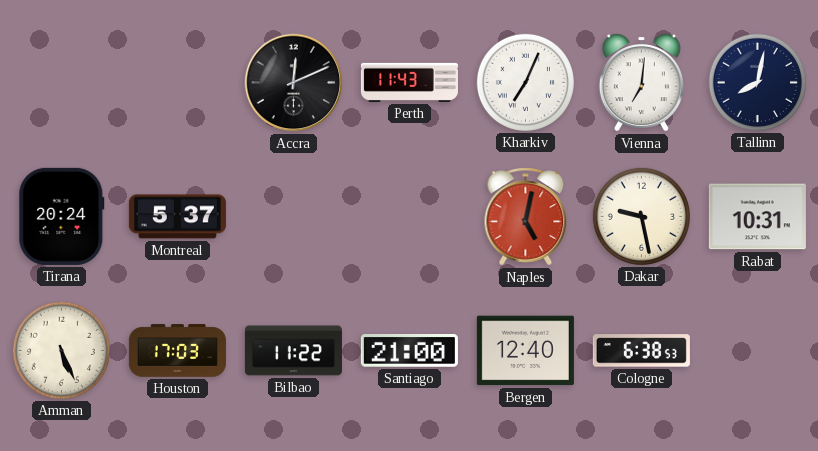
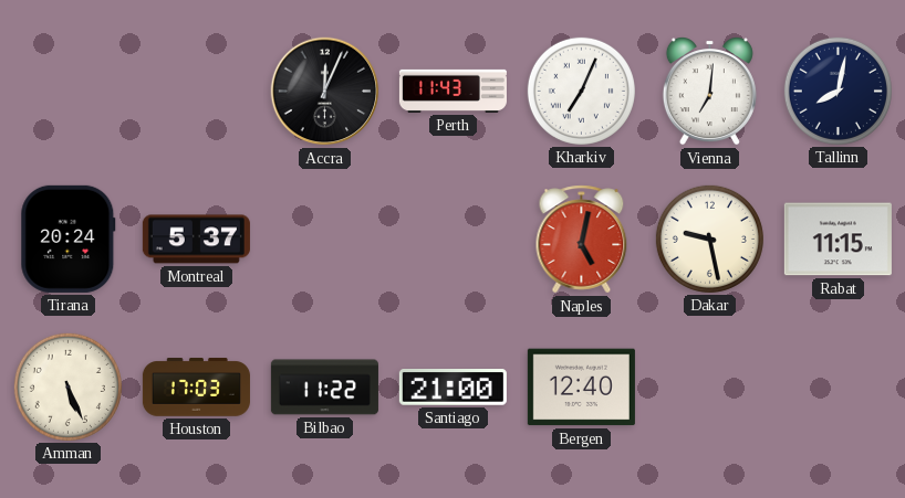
Accra: 12:11 -> 12:04 (325, 92)
Rabat: 10:31 -> 11:15 (838, 240)
Cologne: 6:38 -> none (641, 351)
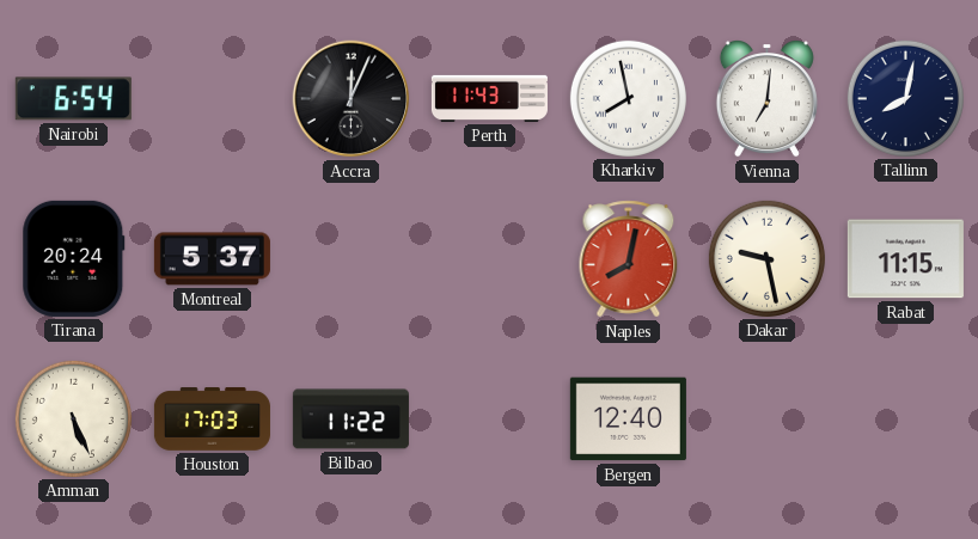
Nairobi: none -> 6:54 (73, 99)
Kharkiv: 7:04 -> 7:58 (628, 98)
Naples: 5:02 -> 8:02 (629, 259)
Santiago: 21:00 -> none (452, 388)
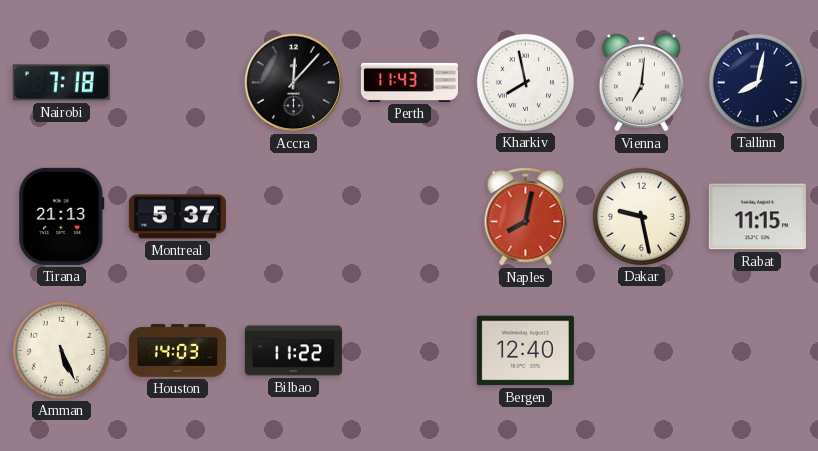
Nairobi: 6:54 -> 7:18 (61, 83)
Accra: 12:04 -> 12:07 (294, 83)
Tirana: 20:24 -> 21:13 (62, 216)
Houston: 17:03 -> 14:03 (177, 351)
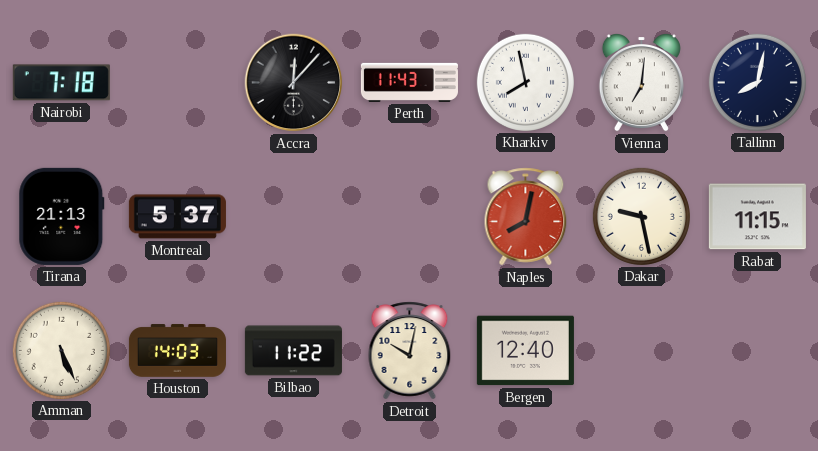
Detroit: none -> 10:02 (410, 351)
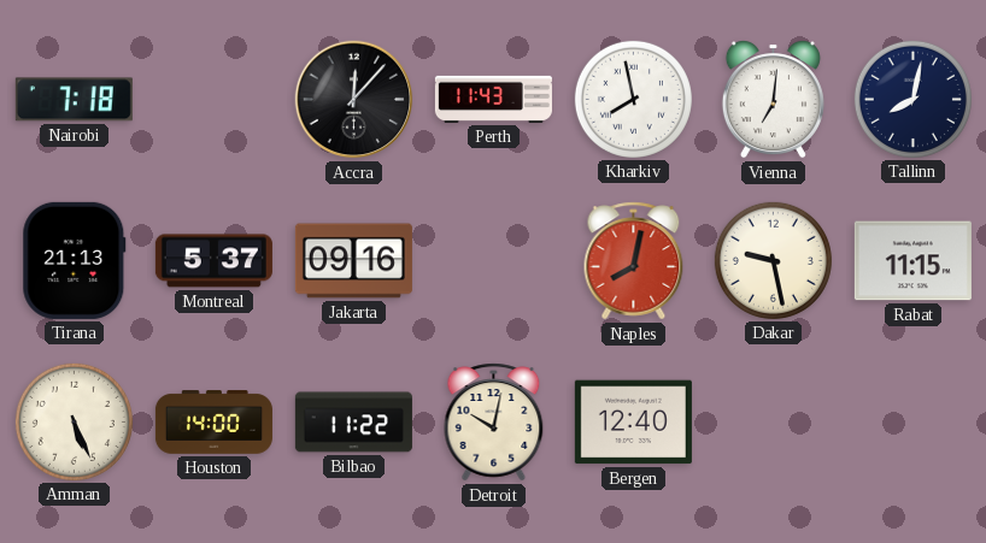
Jakarta: none -> 09:16 (353, 261)
Houston: 14:03 -> 14:00 (213, 423)
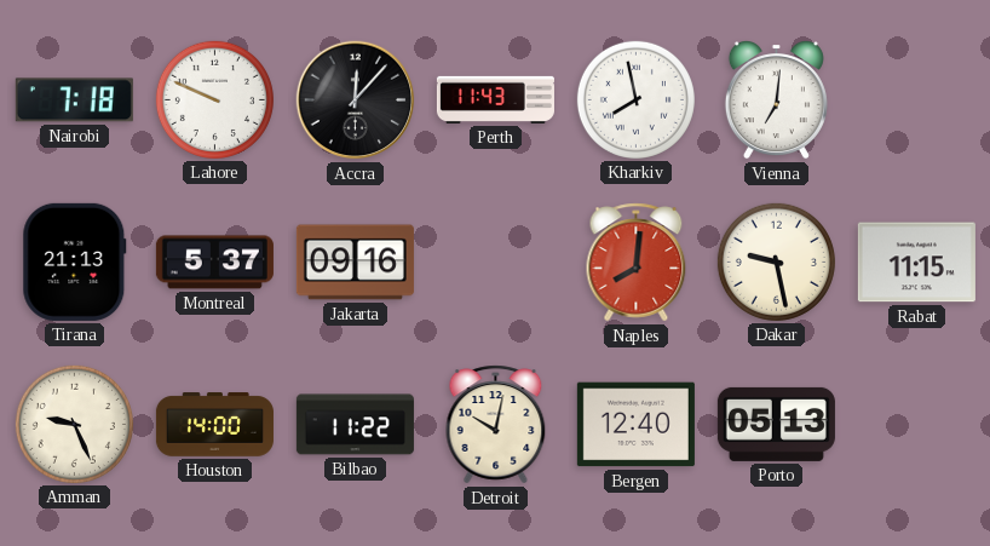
Lahore: none -> 9:49 (214, 99)
Tallinn: 8:02 -> none (912, 99)
Naples: 8:02 -> 8:01 (637, 263)
Amman: 5:26 -> 9:26 (74, 424)
Porto: none -> 05:13 (776, 424)
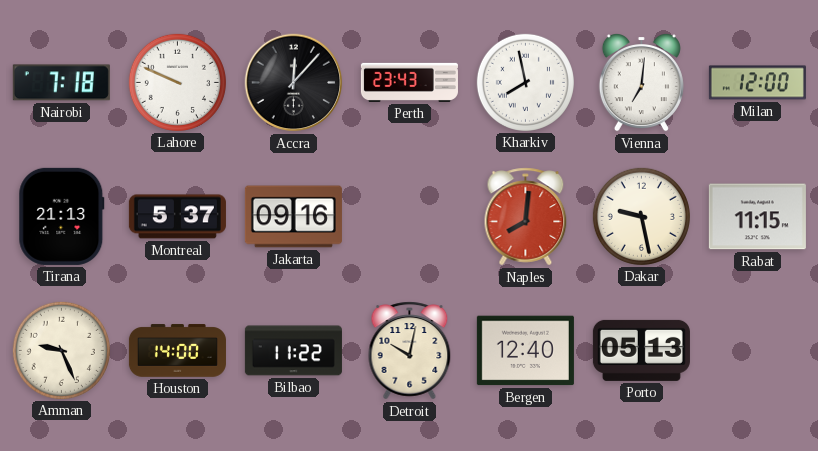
Perth: 11:43 -> 23:43 (409, 82)
Milan: none -> 12:00 (757, 83)
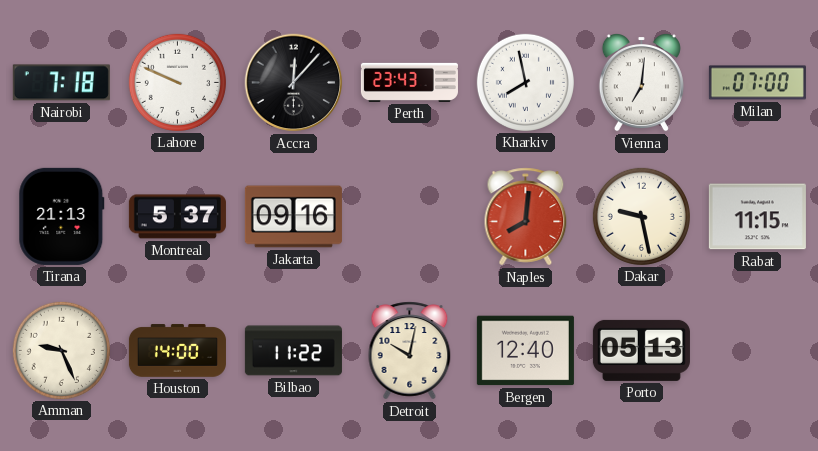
Milan: 12:00 -> 07:00 (757, 83)
